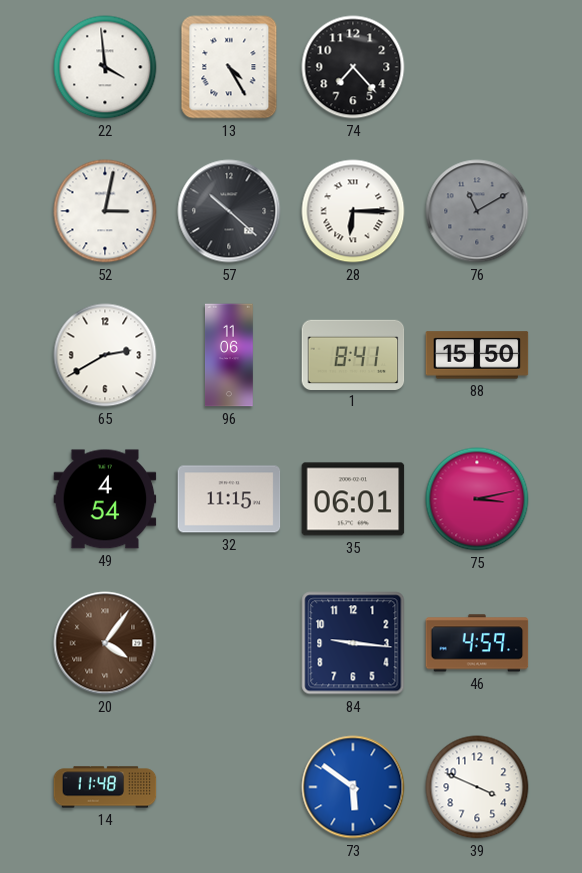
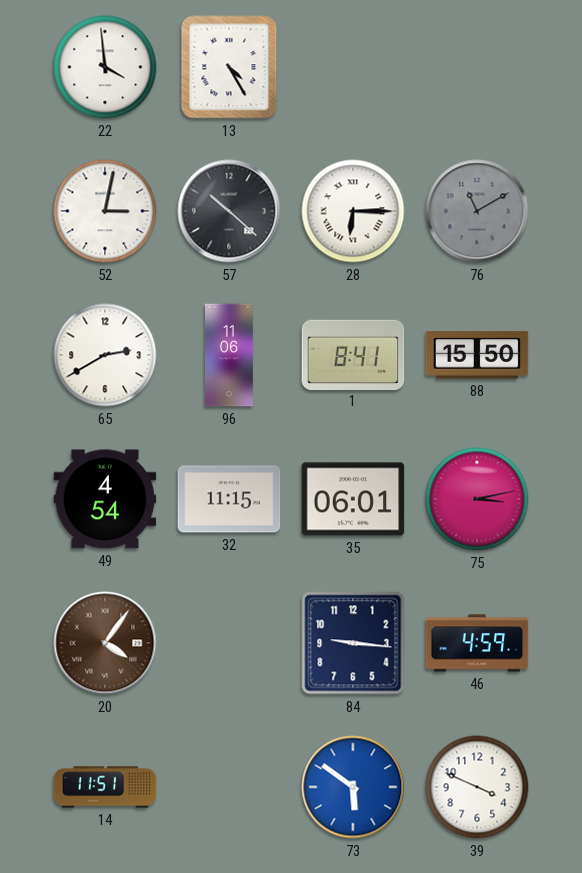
74: 7:23 -> none (353, 67)
14: 11:48 -> 11:51 (105, 787)
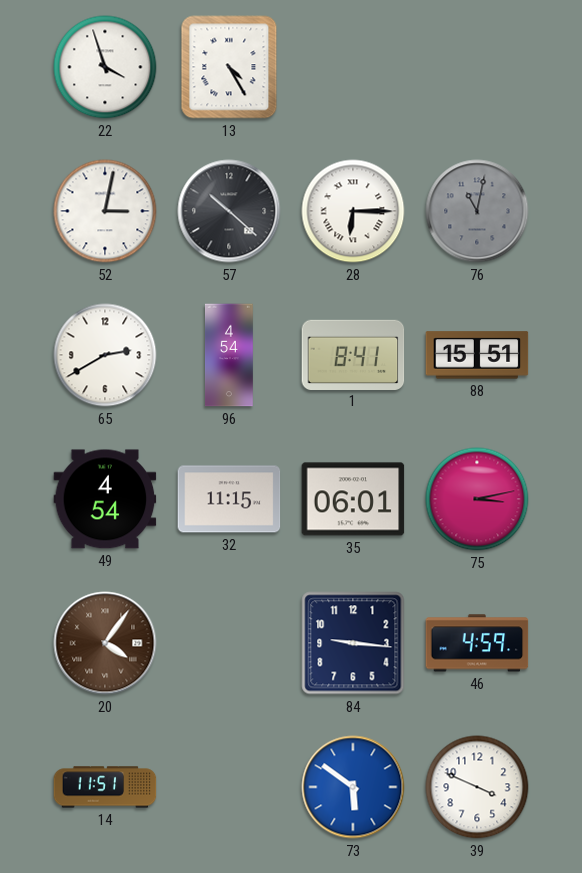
22: 3:59 -> 3:57 (105, 67)
76: 11:10 -> 11:02 (477, 211)
96: 11:06 -> 4:54 (230, 355)
88: 15:50 -> 15:51 (477, 355)
